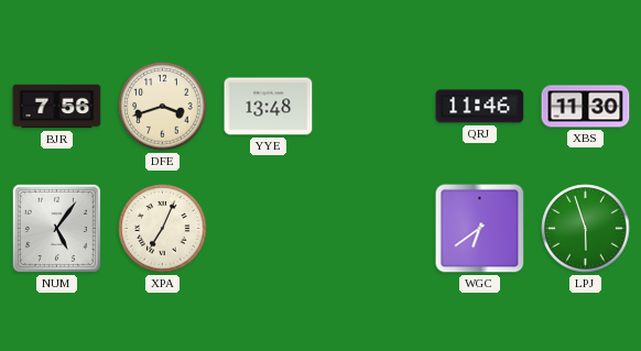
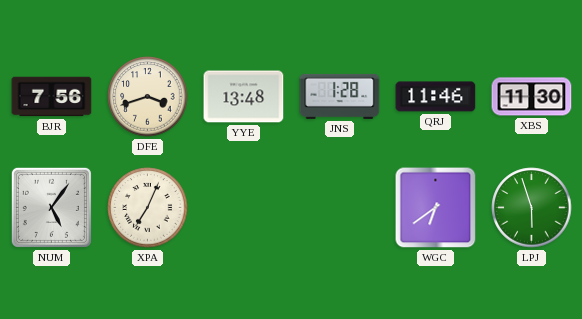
JNS: none -> 1:28 (340, 96)
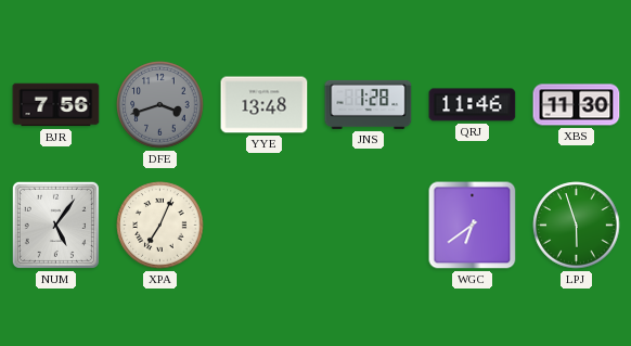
DFE dial: cream -> grey (160, 105)
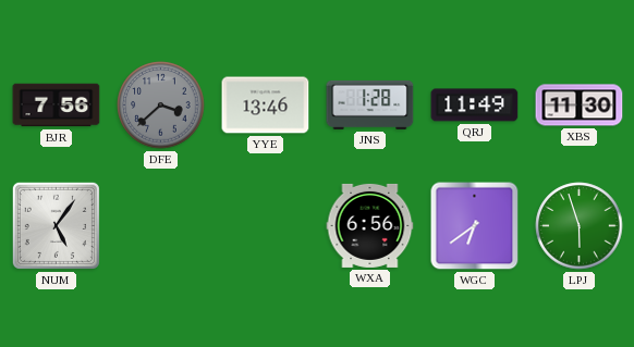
DFE: 3:42 -> 3:38 (161, 106)
YYE: 13:48 -> 13:46 (266, 106)
QRJ: 11:46 -> 11:49 (475, 106)
XPA: 7:04 -> none (160, 226)
WXA: none -> 6:56 (370, 225)
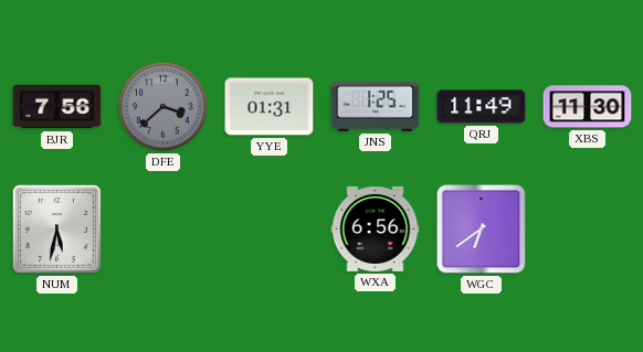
YYE: 13:46 -> 01:31 (270, 107)
JNS: 1:28 -> 1:25 (376, 106)
NUM: 5:06 -> 5:32 (56, 228)
LPJ: 5:57 -> none (580, 226)
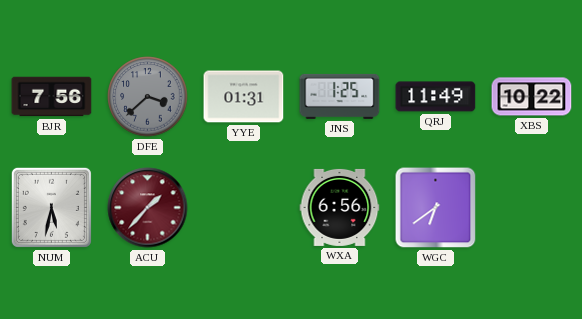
XBS: 11:30 -> 10:22 (532, 97)
ACU: none -> 1:37 (148, 208)
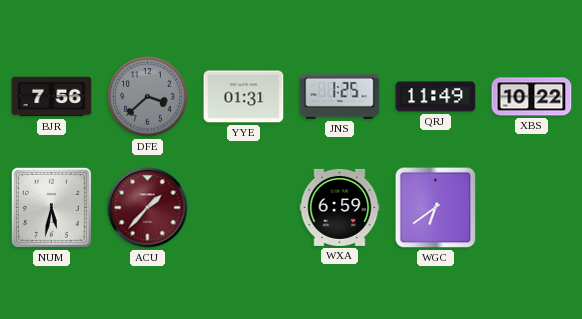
WXA: 6:56 -> 6:59 (340, 207)
